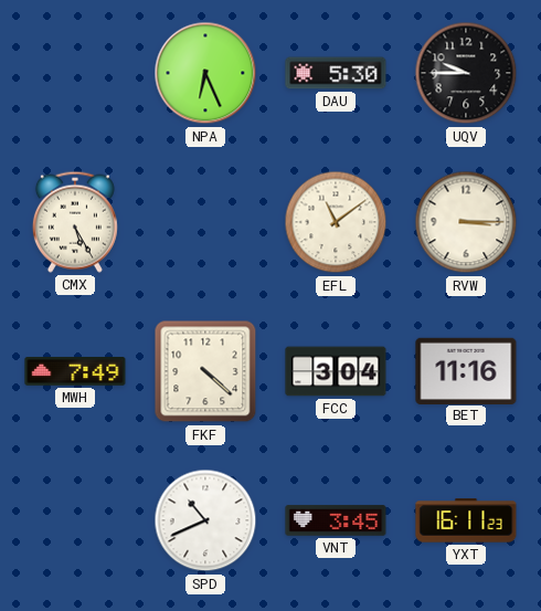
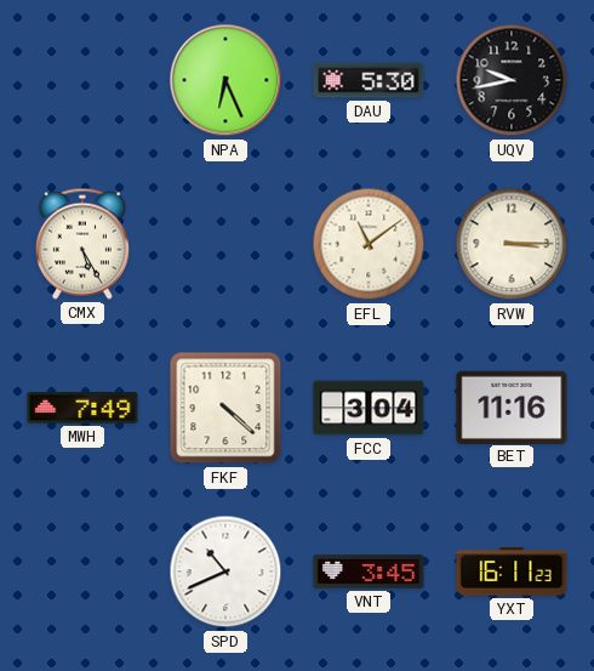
UQV: 9:45 -> 9:43 (512, 80)
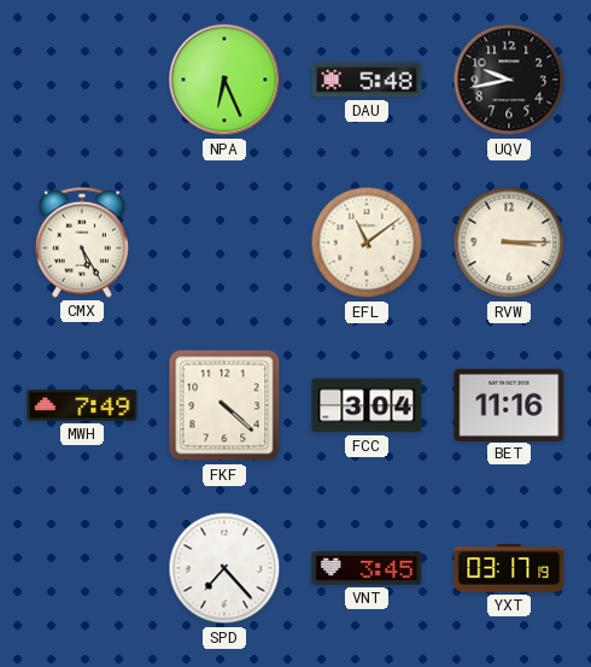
DAU: 5:30 -> 5:48 (367, 80)
SPD: 10:41 -> 7:23 (224, 568)
YXT: 16:11 -> 03:17 (509, 568)
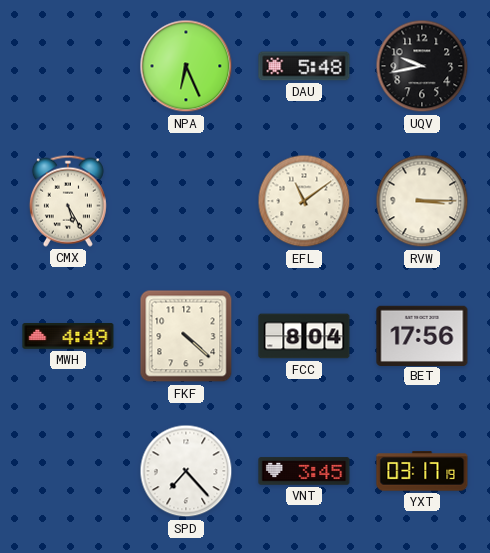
MWH: 7:49 -> 4:49 (68, 337)
FCC: 3:04 -> 8:04 (304, 336)
BET: 11:16 -> 17:56 (422, 335)
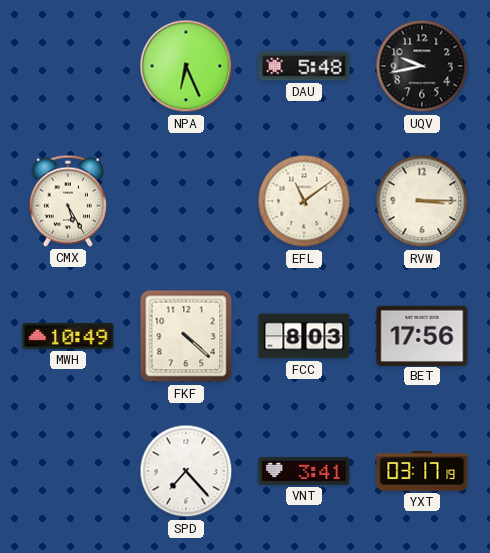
MWH: 4:49 -> 10:49 (68, 337)
FCC: 8:04 -> 8:03 (304, 336)
VNT: 3:45 -> 3:41 (304, 471)
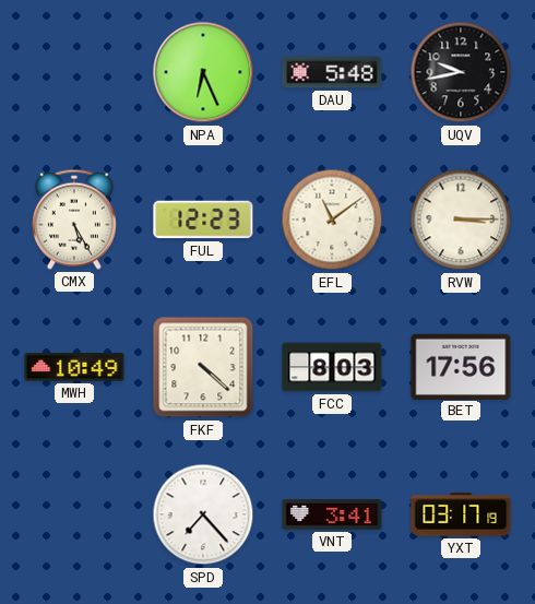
FUL: none -> 12:23 (203, 220)
